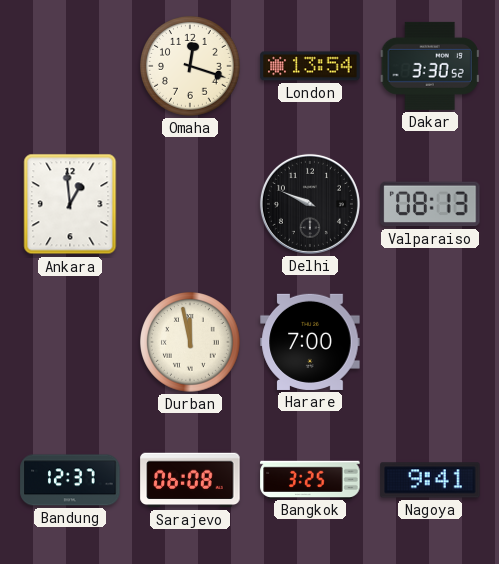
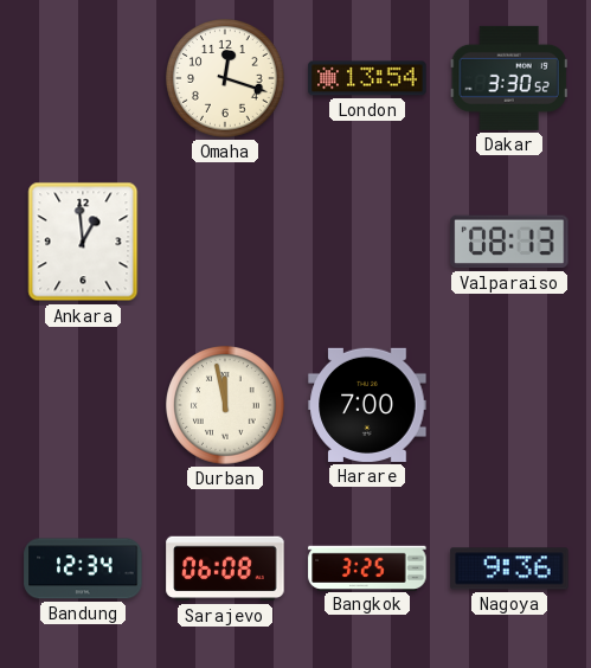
Delhi: 9:49 -> none (310, 204)
Bandung: 12:37 -> 12:34 (83, 569)
Nagoya: 9:41 -> 9:36 (509, 569)
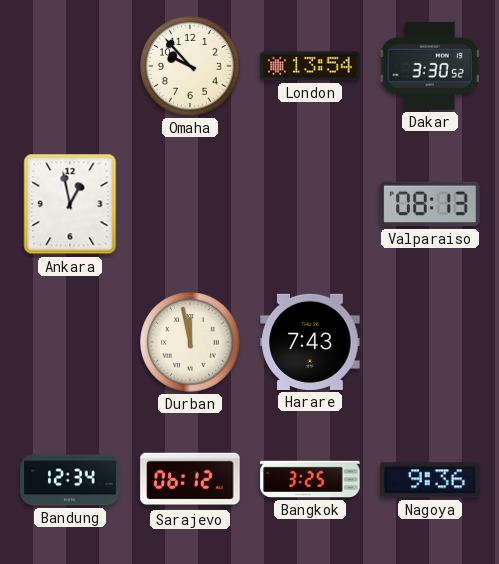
Omaha: 12:18 -> 9:53 (191, 67)
Ankara: 12:59 -> 12:58 (70, 204)
Harare: 7:00 -> 7:43 (310, 342)
Sarajevo: 06:08 -> 06:12 (190, 480)
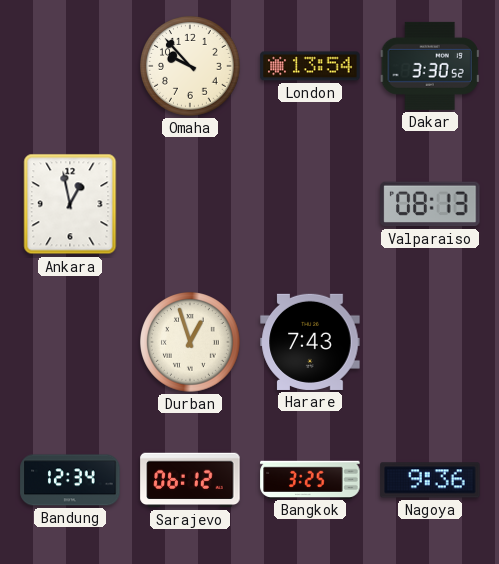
Durban: 11:58 -> 12:57 (191, 343)
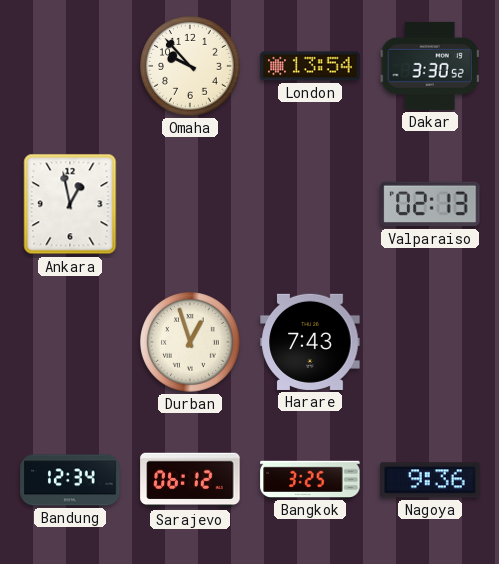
Valparaiso: 08:13 -> 02:13 (430, 204)
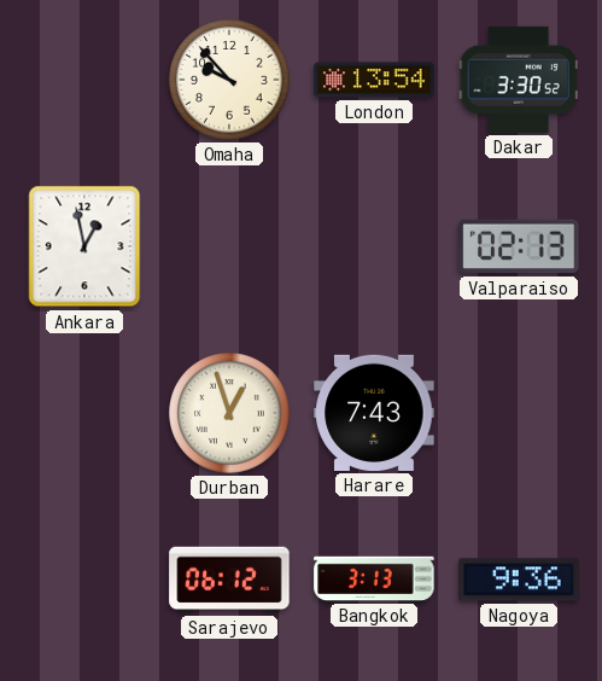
Bandung: 12:34 -> none (70, 480)
Bangkok: 3:25 -> 3:13 (374, 578)
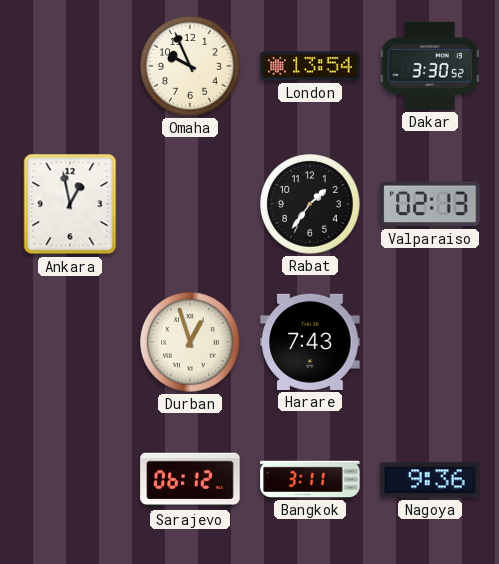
Omaha: 9:53 -> 9:56 (191, 67)
Rabat: none -> 1:36 (311, 205)
Bangkok: 3:13 -> 3:11 (310, 479)
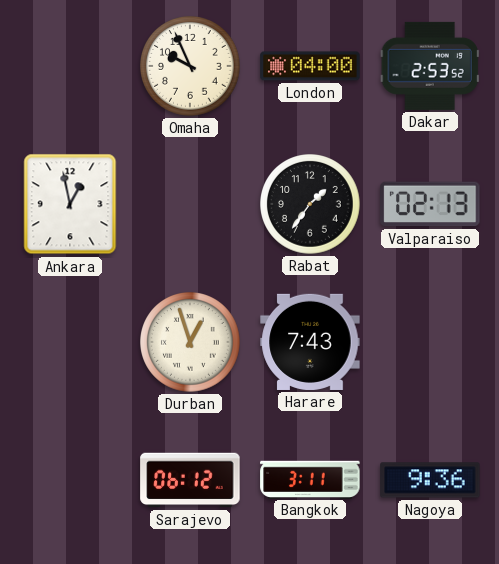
London: 13:54 -> 04:00 (310, 66)
Dakar: 3:30 -> 2:53 (430, 66)
